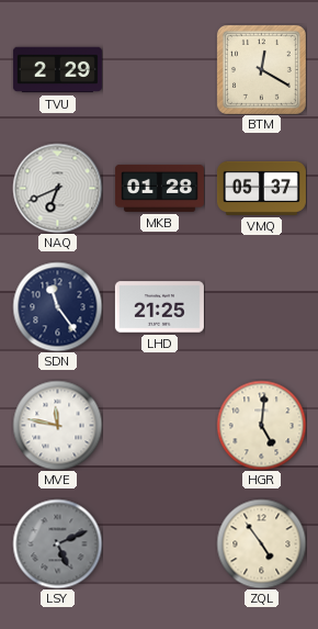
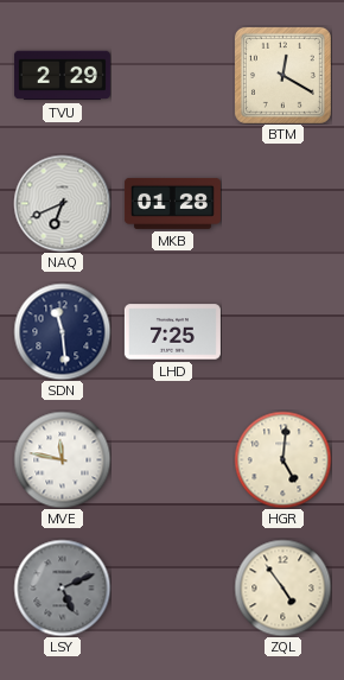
VMQ: 05:37 -> none (261, 188)
SDN: 11:24 -> 11:29 (62, 331)
LHD: 21:25 -> 7:25 (172, 332)
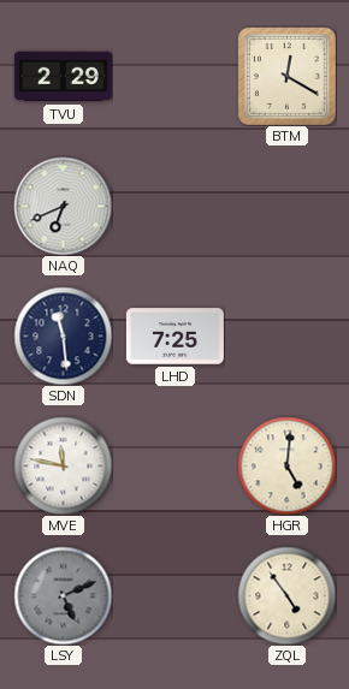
MKB: 01:28 -> none (172, 203)
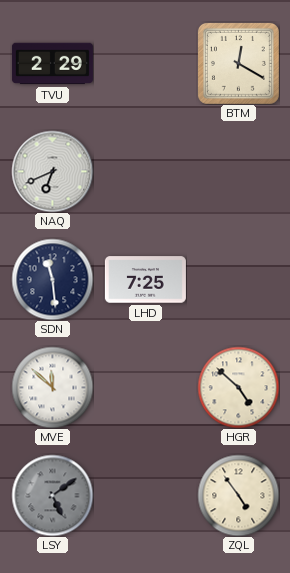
MVE: 11:47 -> 11:52 (52, 387)
HGR: 5:01 -> 4:52 (238, 387)
LSY: 5:11 -> 5:09 (52, 495)
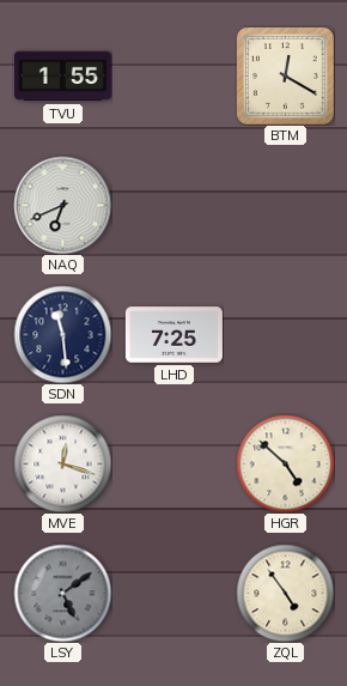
TVU: 2:29 -> 1:55 (62, 77)
MVE: 11:52 -> 12:18 (62, 463)
